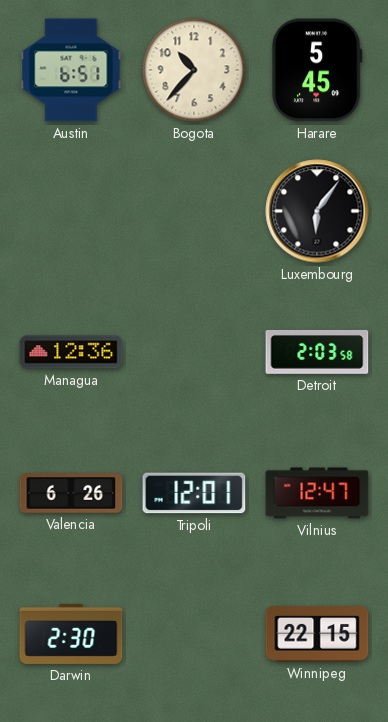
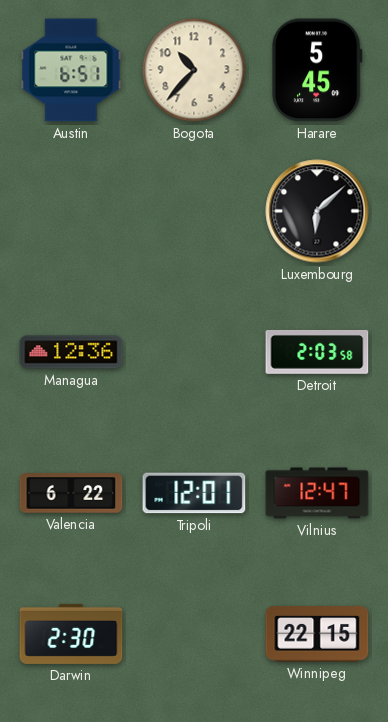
Luxembourg: 6:06 -> 6:08 (317, 211)
Valencia: 6:26 -> 6:22 (71, 493)
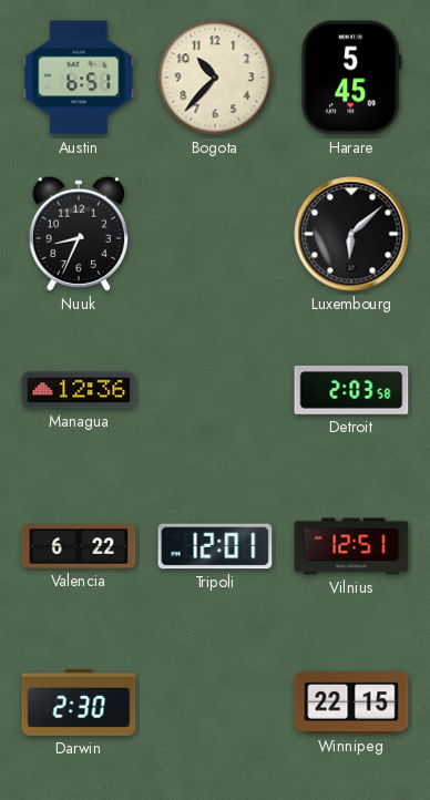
Nuuk: none -> 8:34 (78, 234)
Vilnius: 12:47 -> 12:51 (351, 546)
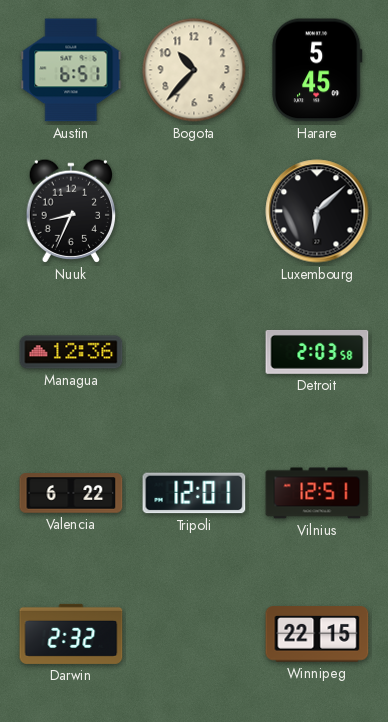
Darwin: 2:30 -> 2:32 (71, 634)
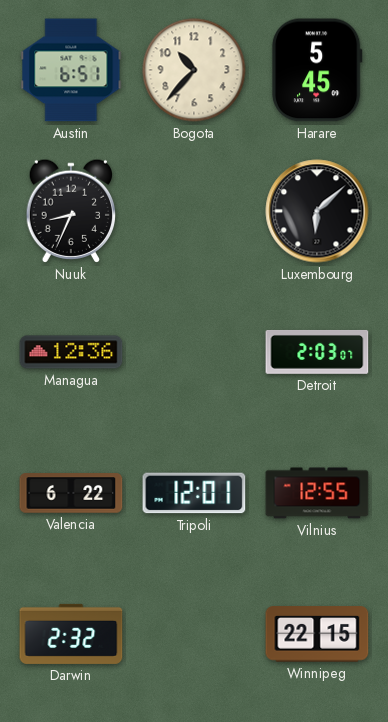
Detroit: 2:03:58 -> 2:03:07 (317, 352)
Vilnius: 12:51 -> 12:55 (317, 493)
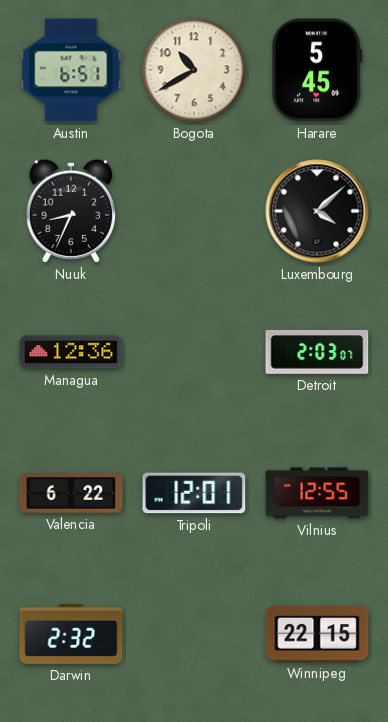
Bogota: 10:37 -> 10:40 (194, 70)
Luxembourg: 6:08 -> 4:08 (317, 211)
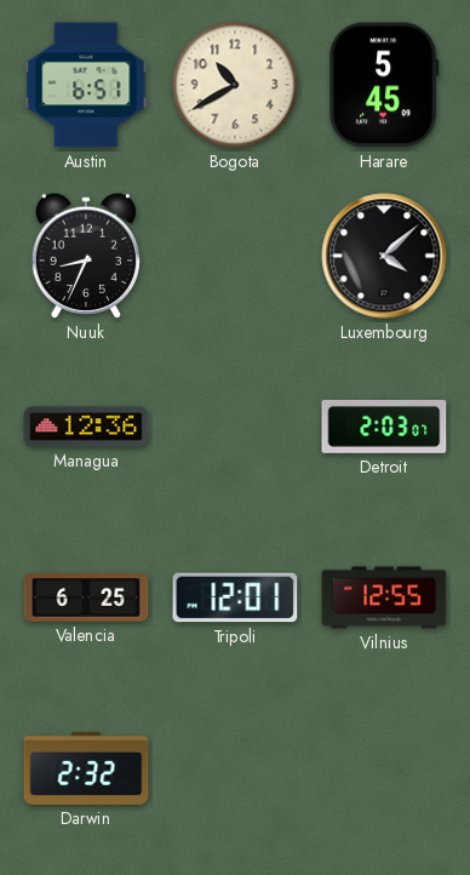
Valencia: 6:22 -> 6:25 (86, 597)
Winnipeg: 22:15 -> none (317, 634)
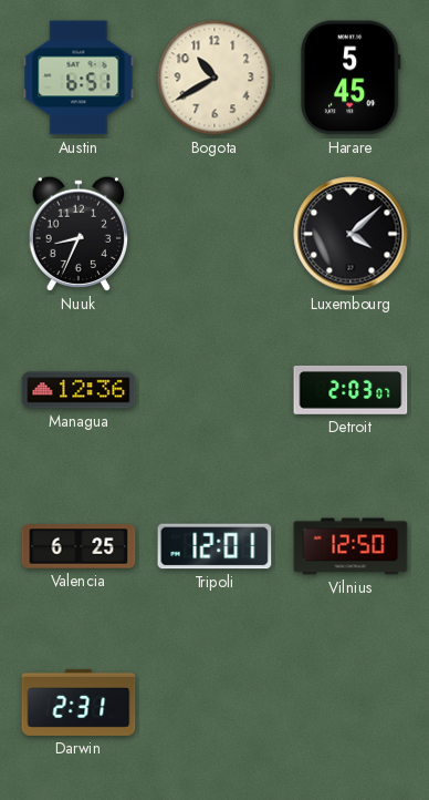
Vilnius: 12:55 -> 12:50 (350, 546)
Darwin: 2:32 -> 2:31 (79, 702)
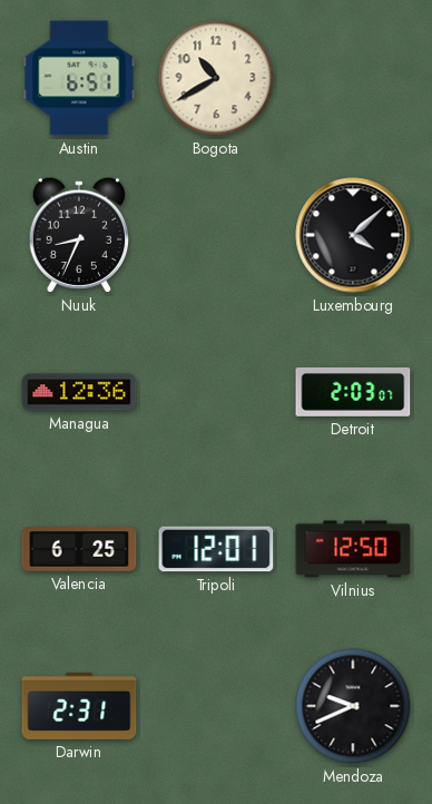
Harare: 5:45 -> none (350, 78)
Mendoza: none -> 9:41 (353, 706)
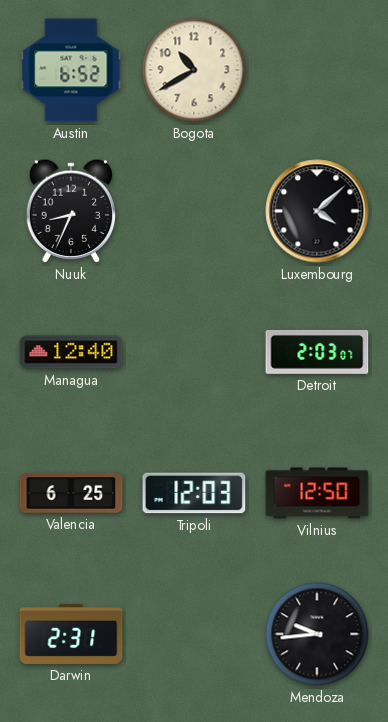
Austin: 6:51 -> 6:52 (71, 70)
Managua: 12:36 -> 12:40 (71, 352)
Tripoli: 12:01 -> 12:03 (194, 493)
Mendoza: 9:41 -> 9:44 (317, 634)
